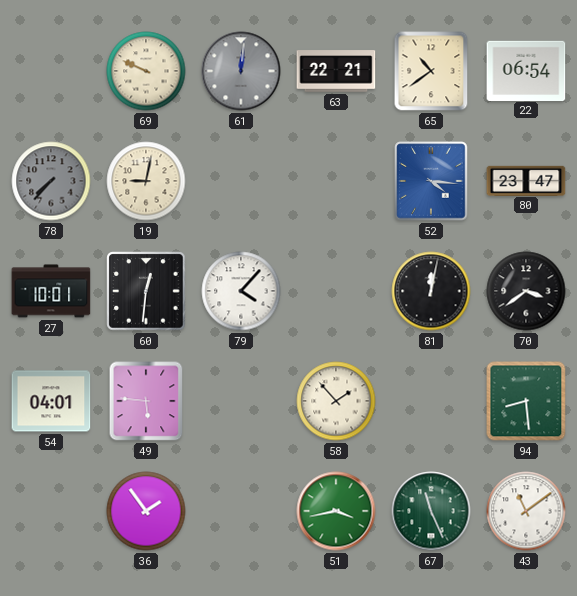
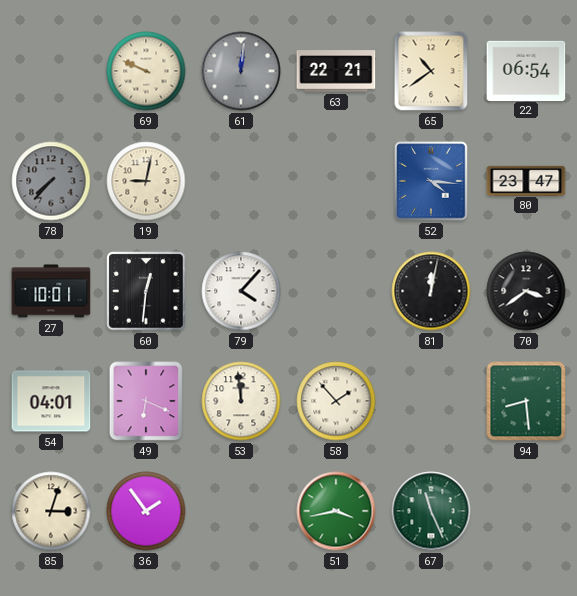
49: 5:46 -> 6:19 (146, 401)
53: none -> 11:59 (241, 401)
85: none -> 3:03 (51, 511)
43: 11:09 -> none (526, 511)
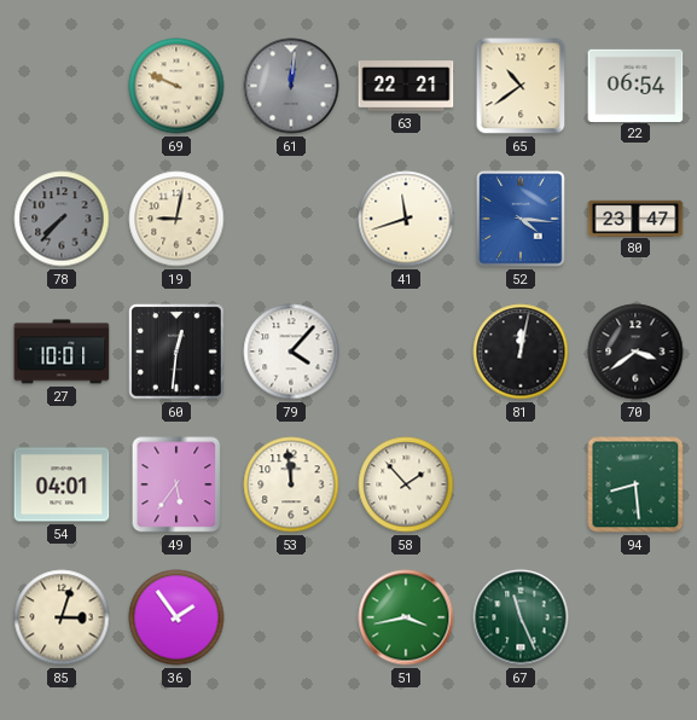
41: none -> 11:42 (406, 219)
49: 6:19 -> 5:36 (176, 484)
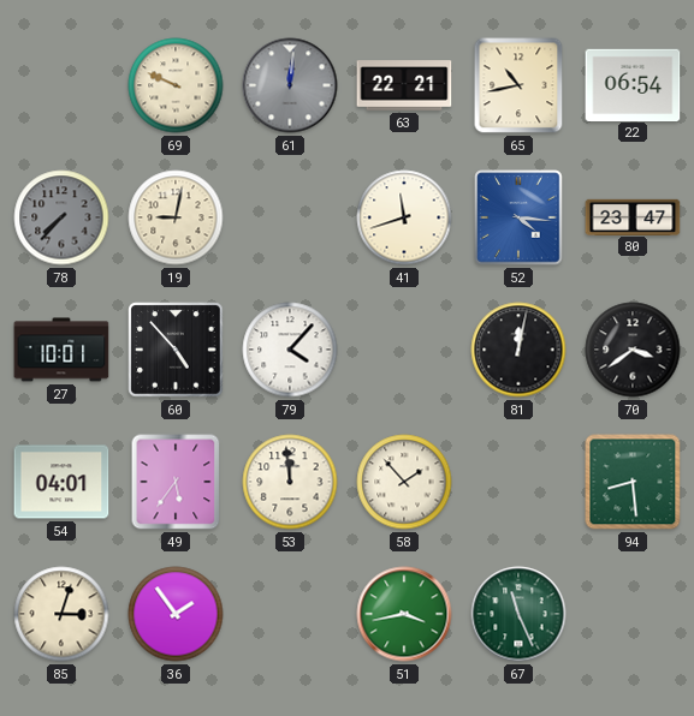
65: 10:39 -> 10:43 (518, 85)
60: 12:31 -> 4:53 (176, 350)
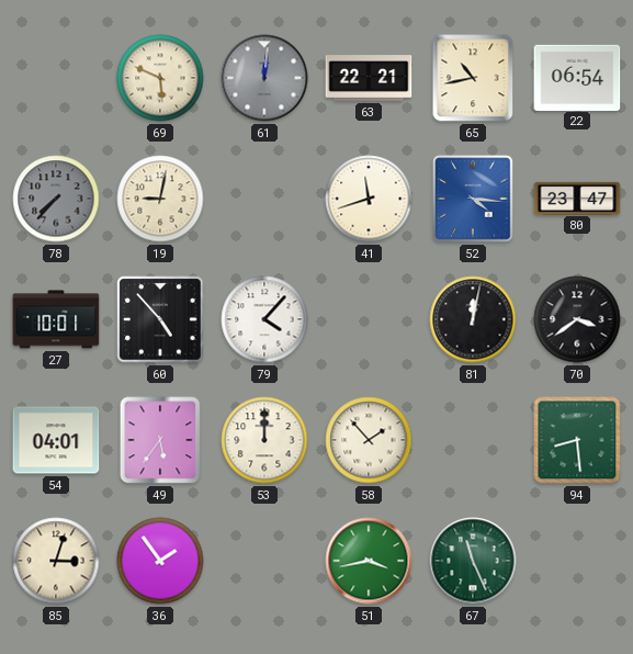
69: 9:49 -> 5:49 (160, 78)
53: 11:59 -> 12:00 (264, 440)
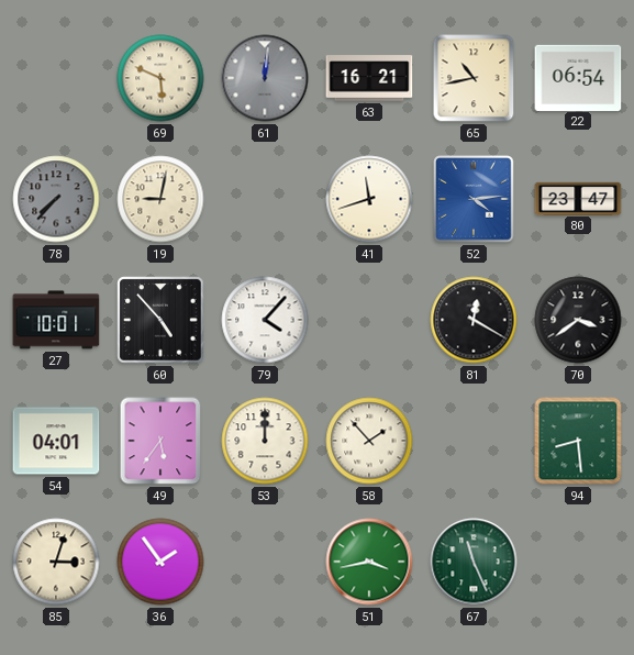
63: 22:21 -> 16:21 (369, 78)
52: 4:16 -> 4:14 (474, 199)
81: 12:02 -> 12:20 (474, 320)
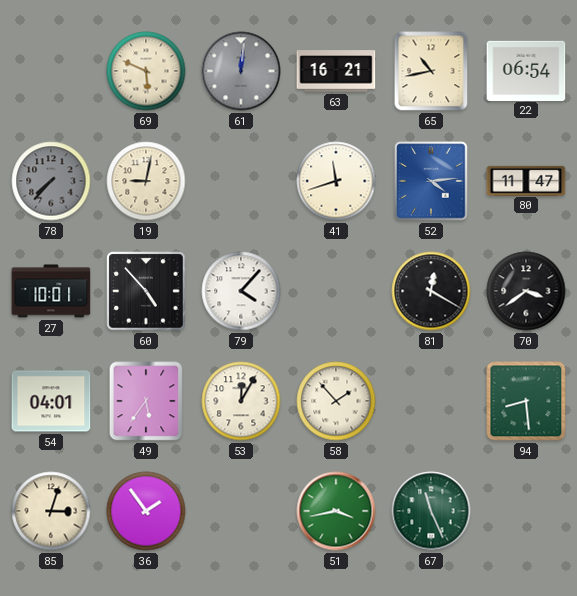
80: 23:47 -> 11:47 (526, 180)
53: 12:00 -> 12:05 (241, 401)
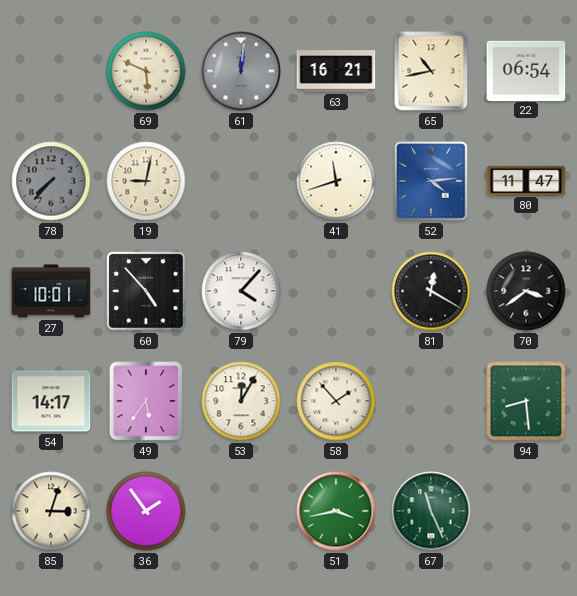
54: 04:01 -> 14:17 (51, 401)
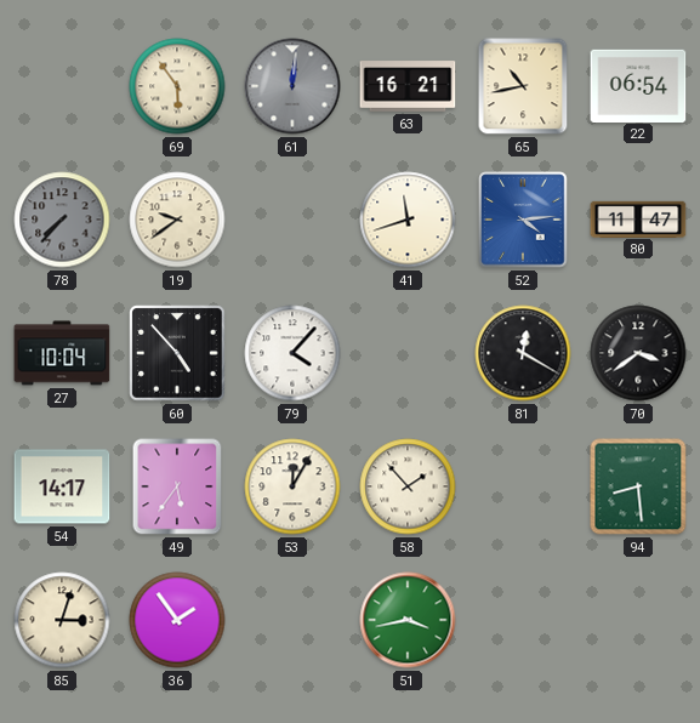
69: 5:49 -> 5:54 (177, 86)
19: 9:02 -> 9:39 (177, 220)
27: 10:01 -> 10:04 (62, 353)
67: 11:26 -> none (431, 511)
